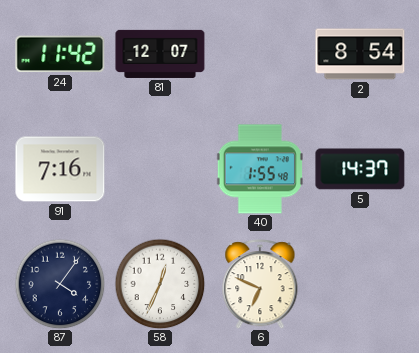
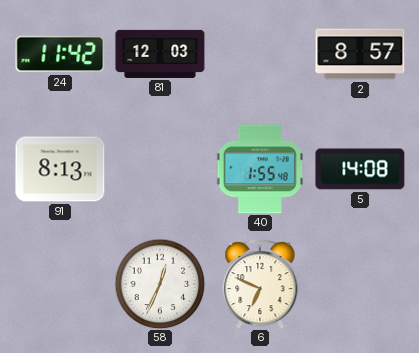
81: 12:07 -> 12:03 (160, 54)
2: 8:54 -> 8:57 (360, 54)
91: 7:16 -> 8:13 (60, 169)
5: 14:37 -> 14:08 (360, 169)
87: 4:06 -> none (60, 284)
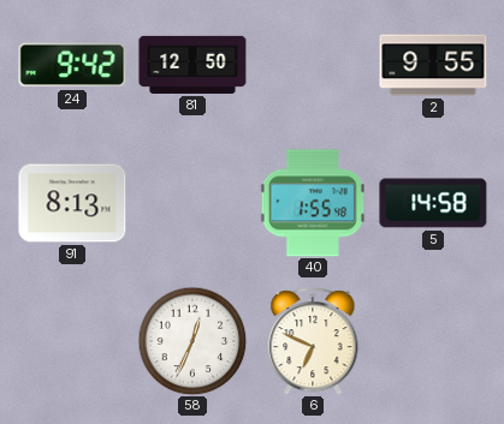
24: 11:42 -> 9:42 (72, 65)
81: 12:03 -> 12:50 (192, 65)
2: 8:57 -> 9:55 (433, 65)
5: 14:08 -> 14:58 (433, 203)
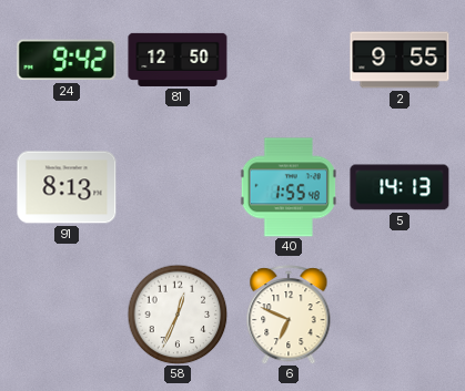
5: 14:58 -> 14:13 (400, 187)
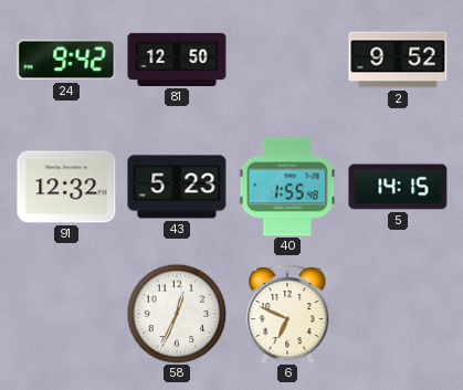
2: 9:55 -> 9:52 (398, 60)
91: 8:13 -> 12:32 (66, 187)
43: none -> 5:23 (177, 187)
5: 14:13 -> 14:15 (398, 187)
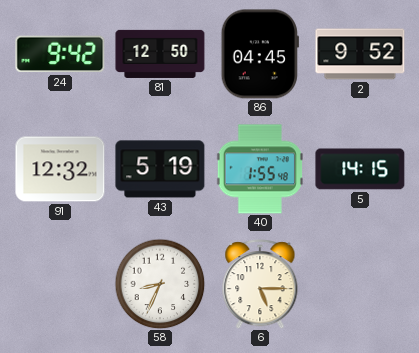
86: none -> 04:45 (260, 54)
43: 5:23 -> 5:19 (160, 169)
58: 12:34 -> 8:34 (160, 284)
6: 6:49 -> 5:15 (260, 284)
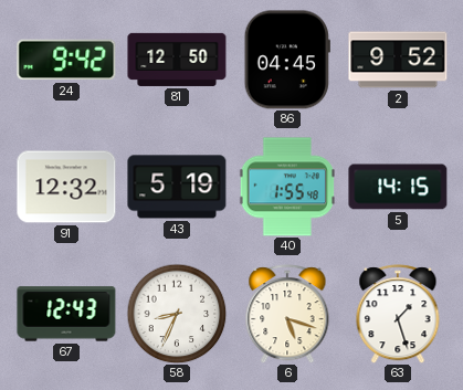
67: none -> 12:43 (66, 314)
6: 5:15 -> 5:18 (287, 314)
63: none -> 1:27 (398, 314)
